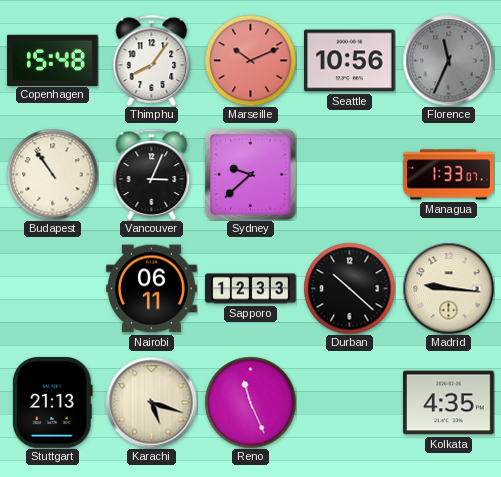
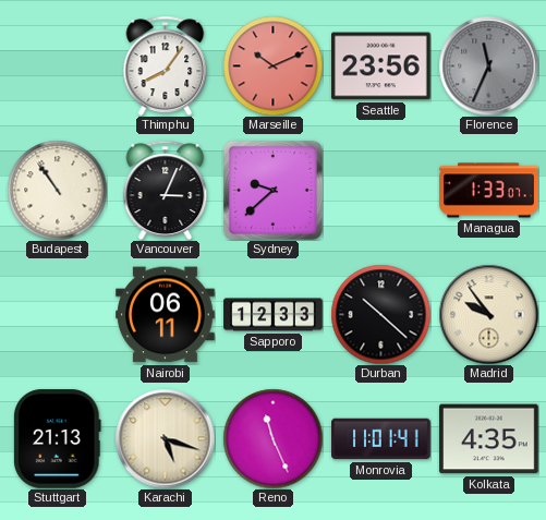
Copenhagen: 15:48 -> none (53, 60)
Seattle: 10:56 -> 23:56 (381, 66)
Madrid: 9:16 -> 9:54 (488, 314)
Monrovia: none -> 11:01 (381, 439)
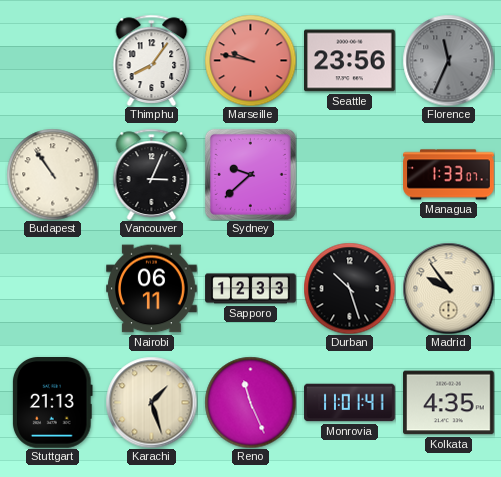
Marseille: 10:11 -> 9:47 (250, 60)
Durban: 10:22 -> 10:27 (349, 288)
Karachi: 5:18 -> 1:27 (151, 402)
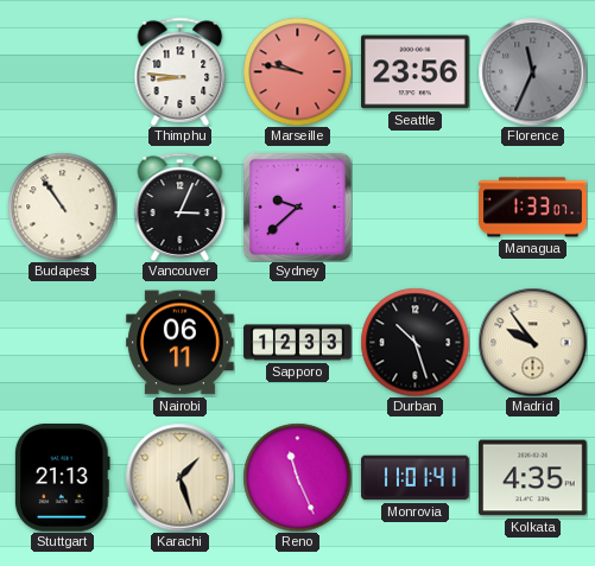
Thimphu: 8:06 -> 8:46 (181, 71)
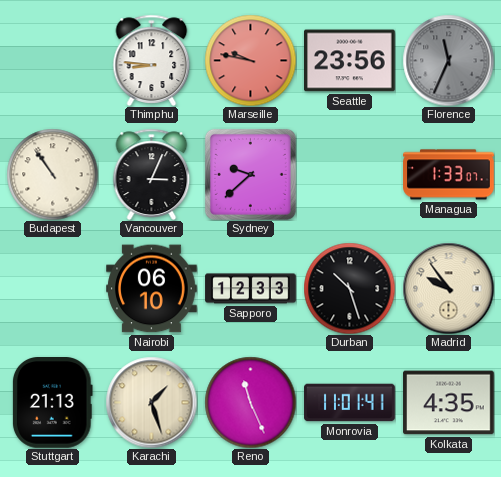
Nairobi: 06:11 -> 06:10 (152, 289)
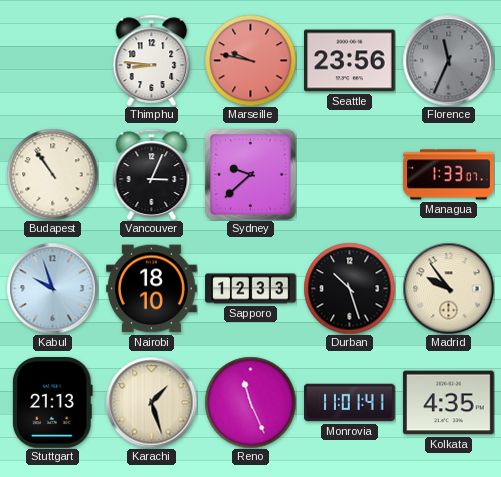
Kabul: none -> 9:57 (52, 288)
Nairobi: 06:10 -> 18:10 (152, 289)
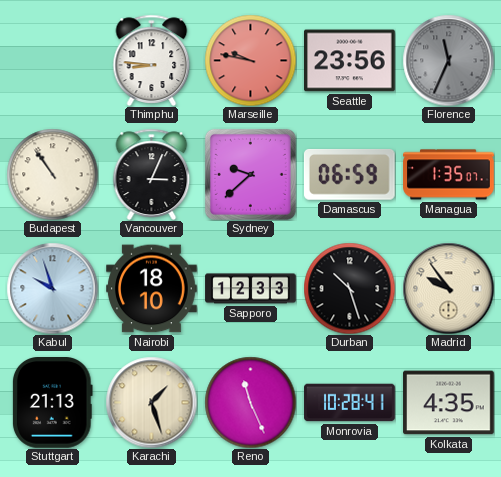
Damascus: none -> 06:59 (349, 174)
Managua: 1:33 -> 1:35 (449, 175)
Monrovia: 11:01 -> 10:28 (350, 403)
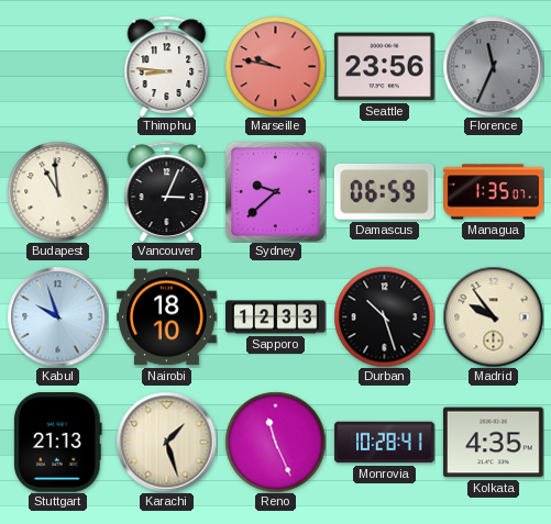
Budapest: 10:54 -> 10:59 (57, 191)
